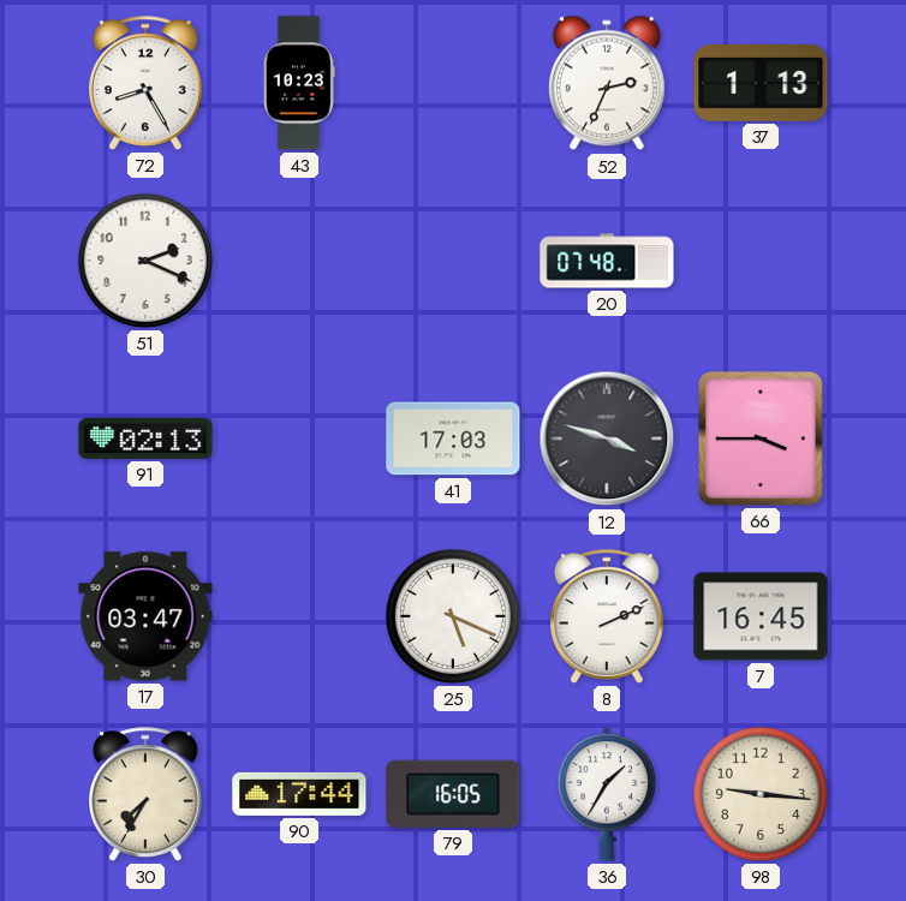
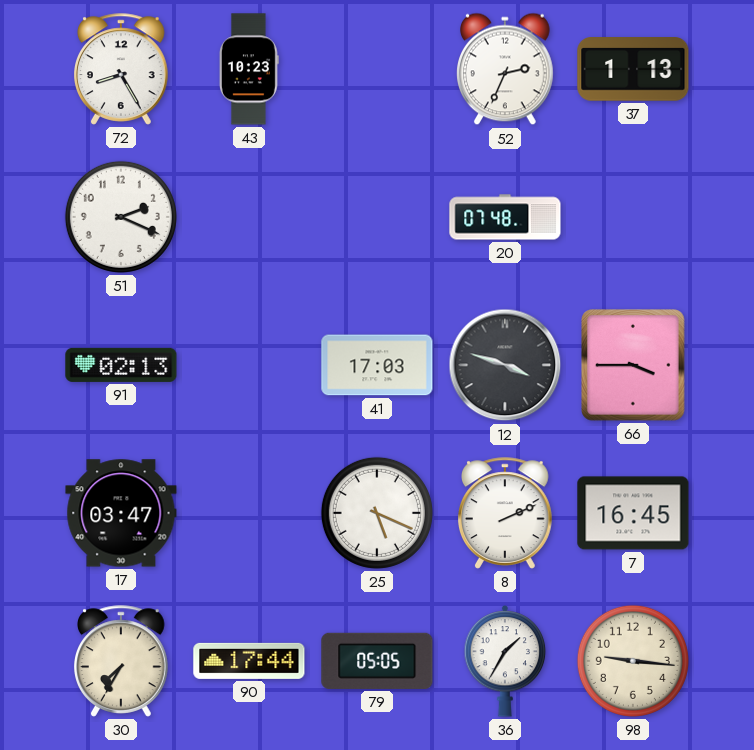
79: 16:05 -> 05:05 (377, 661)
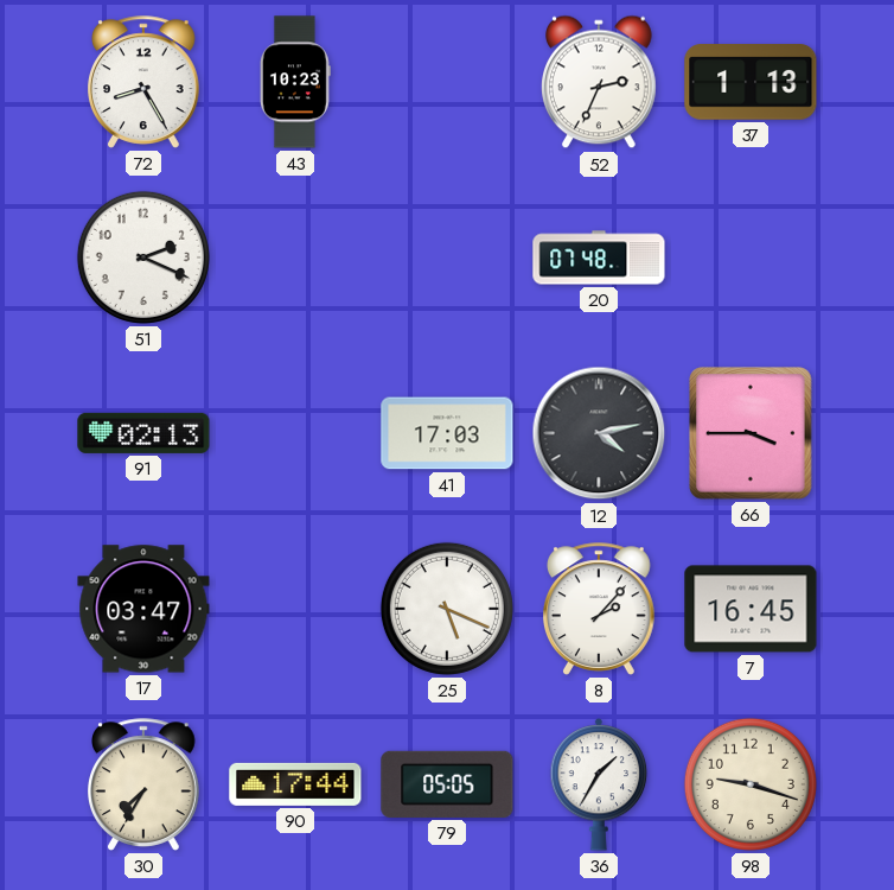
12: 3:48 -> 4:13 (599, 433)
8: 2:11 -> 2:07 (600, 609)
98: 9:16 -> 9:18 (751, 784)
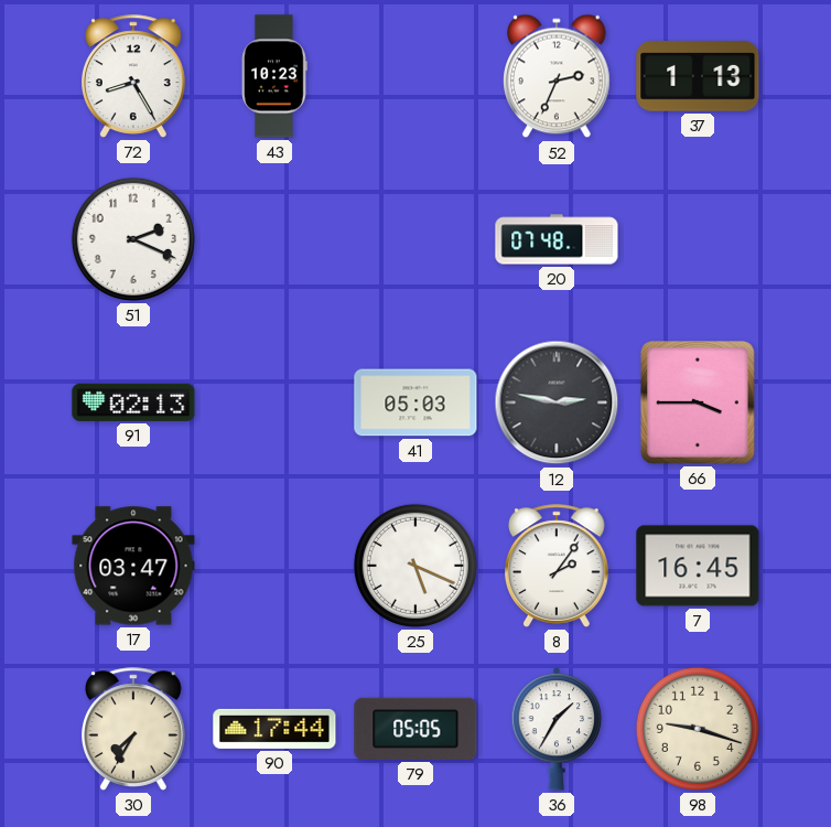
41: 17:03 -> 05:03 (415, 402)
12: 4:13 -> 2:47 (557, 402)
8: 2:07 -> 2:06 (558, 566)
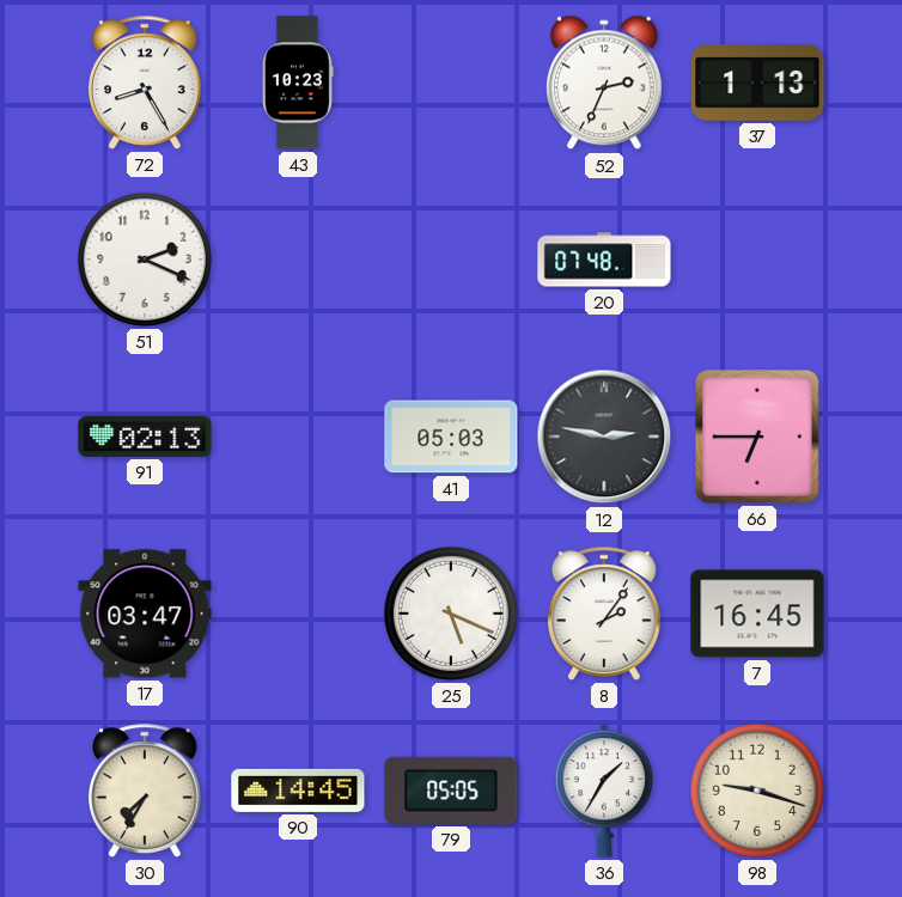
66: 3:45 -> 6:45 (757, 437)
90: 17:44 -> 14:45 (298, 791)
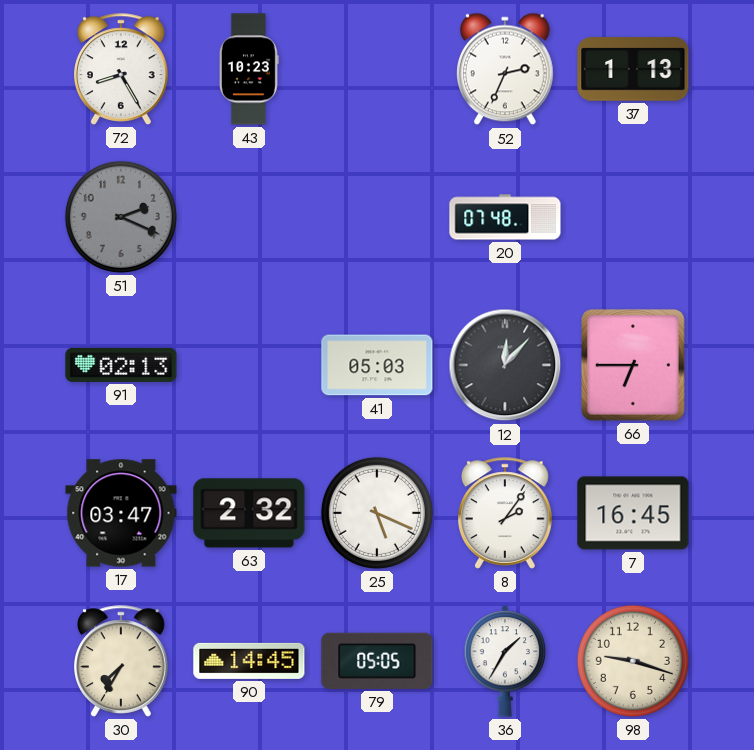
51 dial: white -> grey (121, 217)
12: 2:47 -> 12:07 (505, 365)
63: none -> 2:32 (249, 513)
